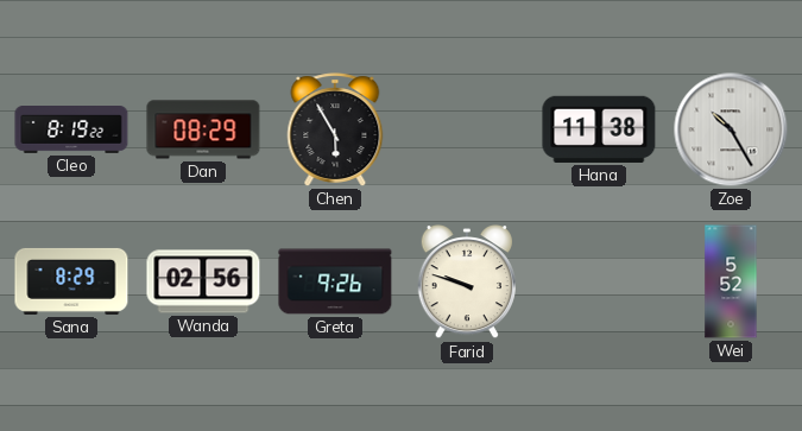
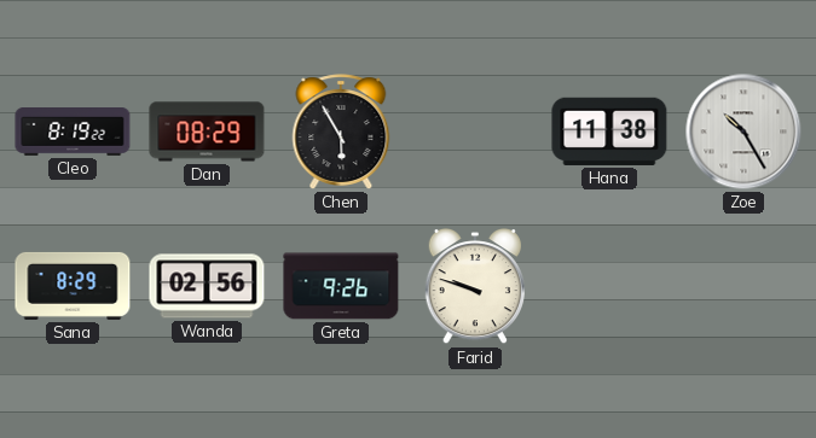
Wei: 5:52 -> none (731, 281)
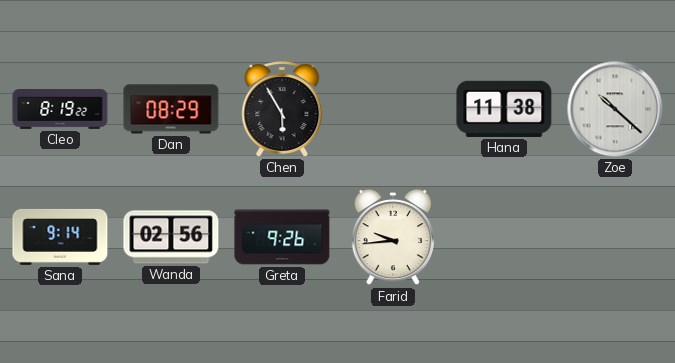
Zoe: 10:25 -> 10:22 (615, 109)
Sana: 8:29 -> 9:14 (60, 237)
Farid: 9:48 -> 9:44 (393, 238)
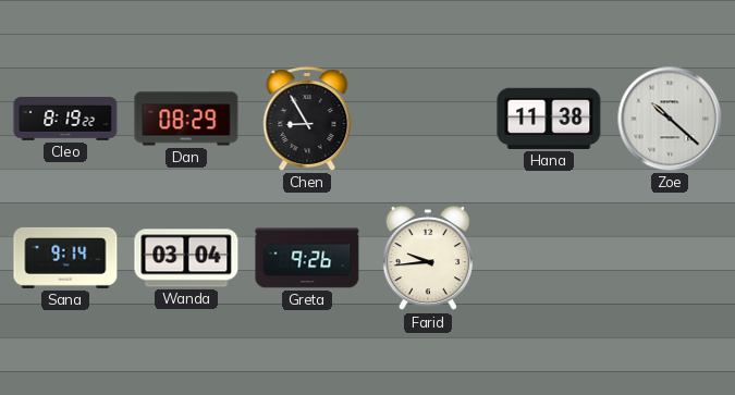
Chen: 5:55 -> 8:55 (307, 119)
Wanda: 02:56 -> 03:04 (186, 258)
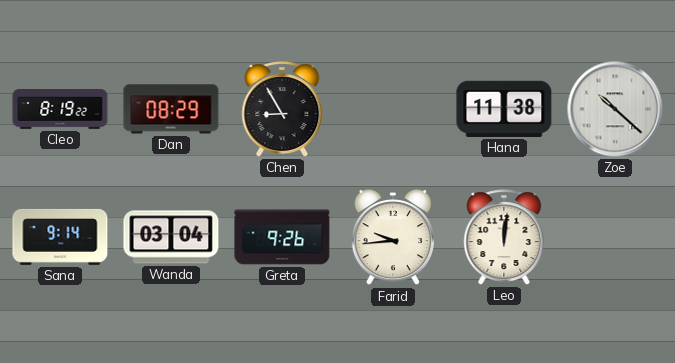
Leo: none -> 12:01 (504, 237)
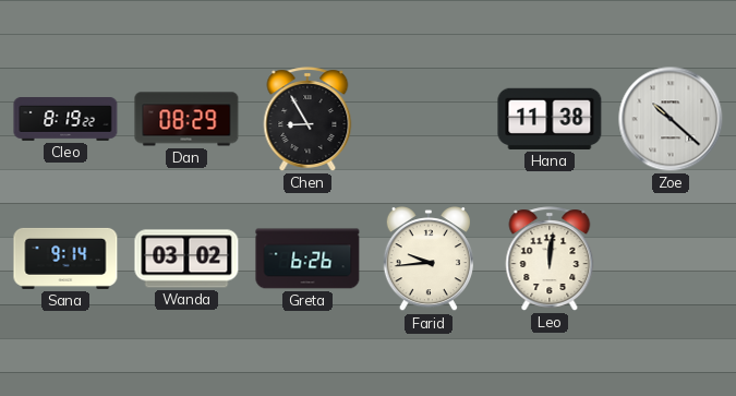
Wanda: 03:04 -> 03:02 (186, 259)
Greta: 9:26 -> 6:26 (307, 259)
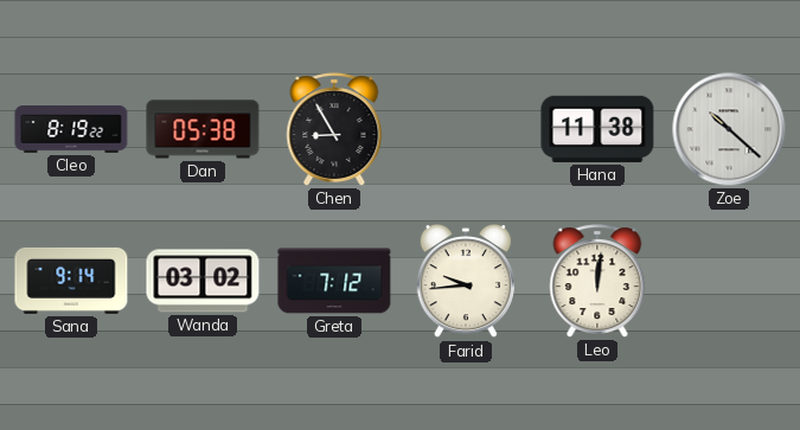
Dan: 08:29 -> 05:38 (203, 129)
Greta: 6:26 -> 7:12 (334, 281)
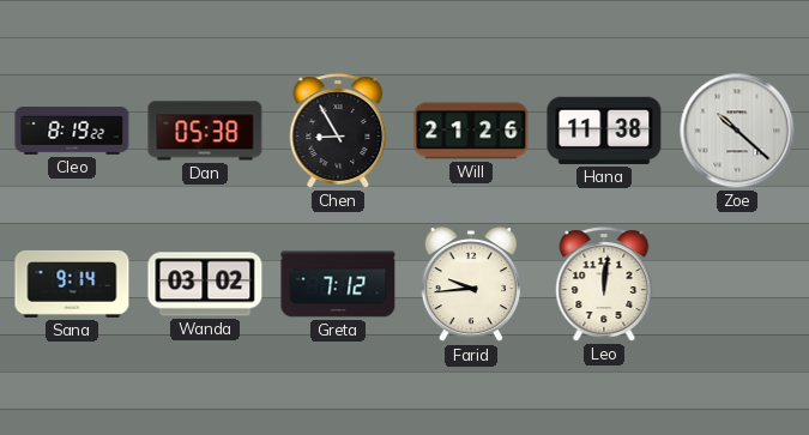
Will: none -> 21:26 (471, 131)
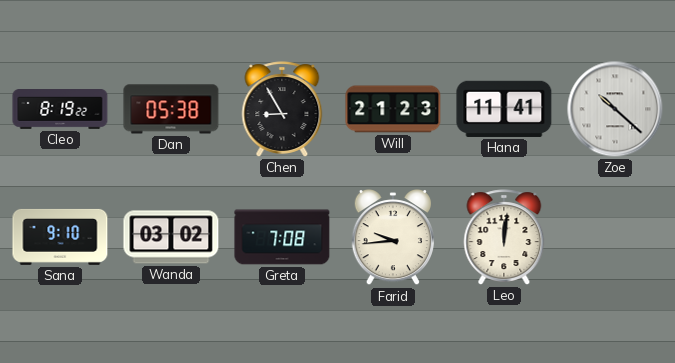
Will: 21:26 -> 21:23 (393, 109)
Hana: 11:38 -> 11:41 (504, 109)
Sana: 9:14 -> 9:10 (60, 237)
Greta: 7:12 -> 7:08 (282, 237)
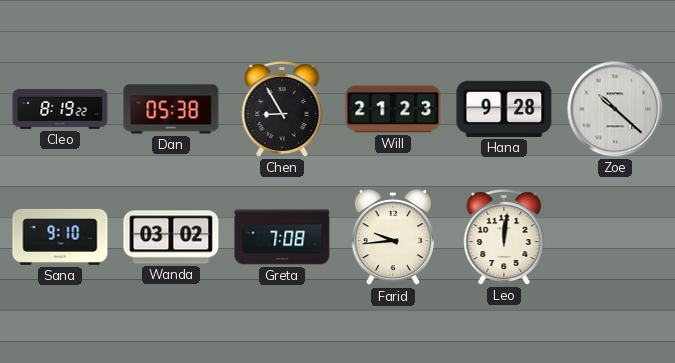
Hana: 11:41 -> 9:28 (504, 109)
